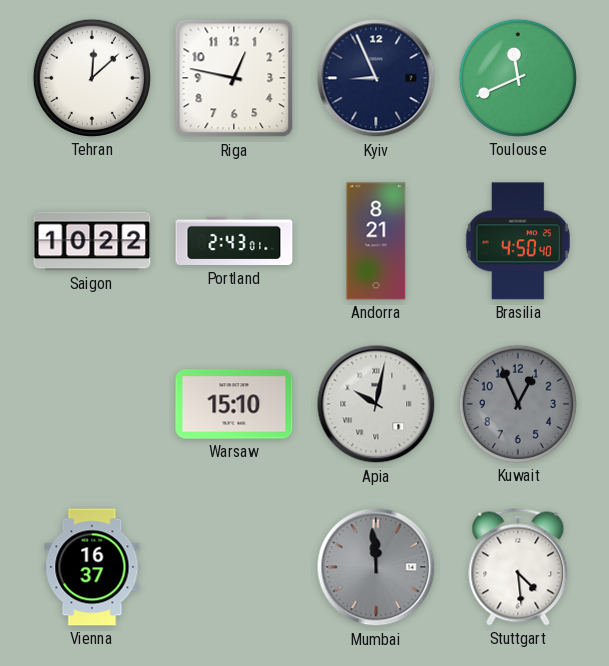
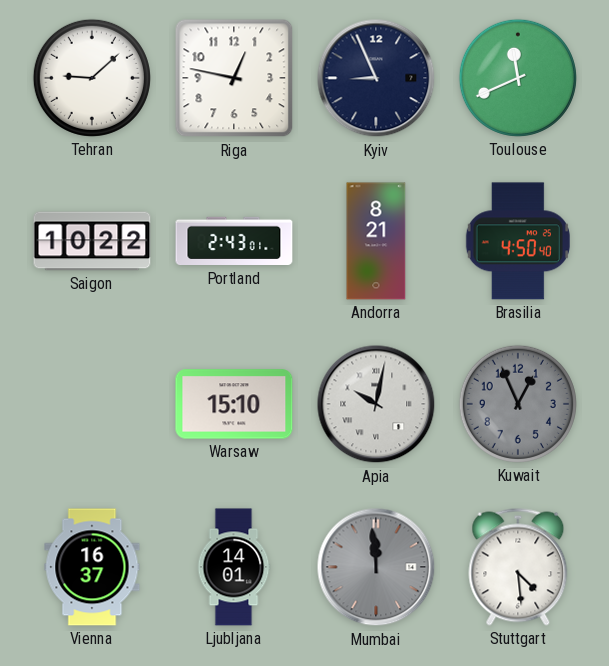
Tehran: 12:08 -> 9:08 (92, 78)
Ljubljana: none -> 14:01 (234, 567)
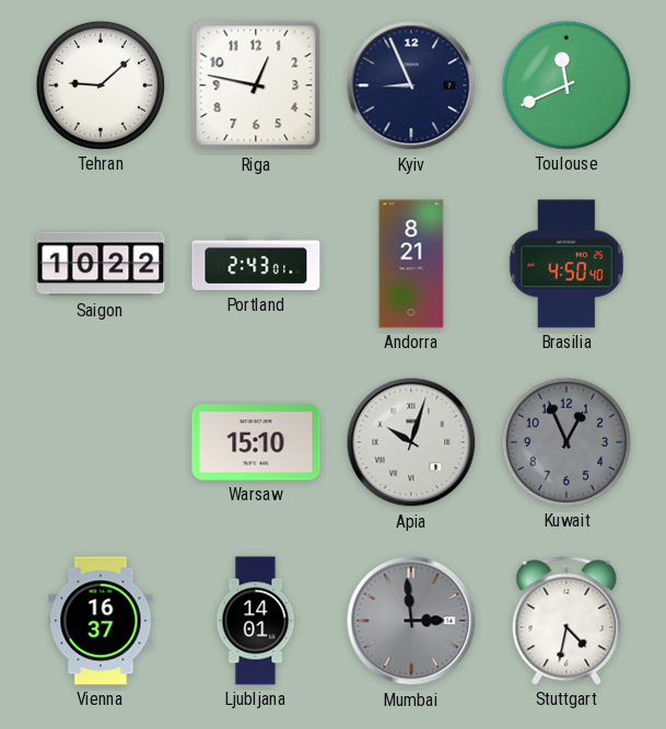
Apia: 10:02 -> 10:03 (411, 442)
Mumbai: 11:59 -> 2:59 (411, 621)
Stuttgart: 4:29 -> 4:32 (566, 621)
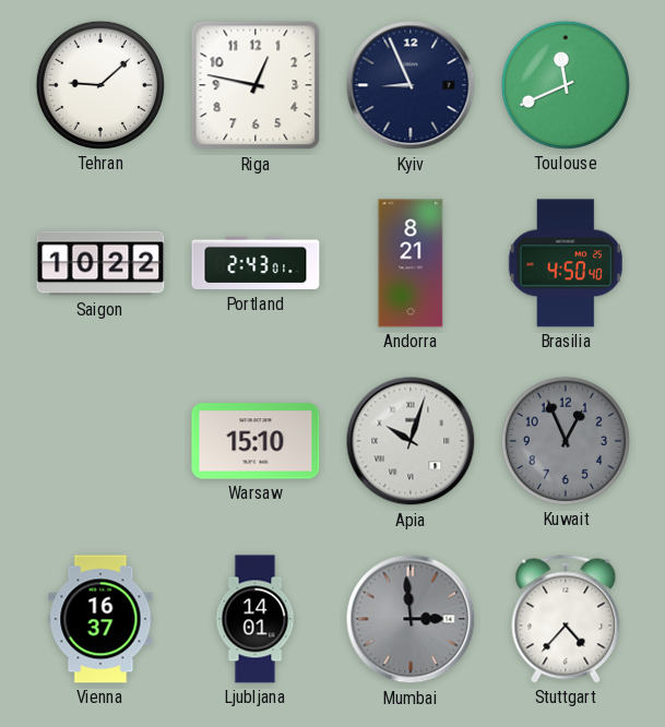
Stuttgart: 4:32 -> 4:37 (566, 619)
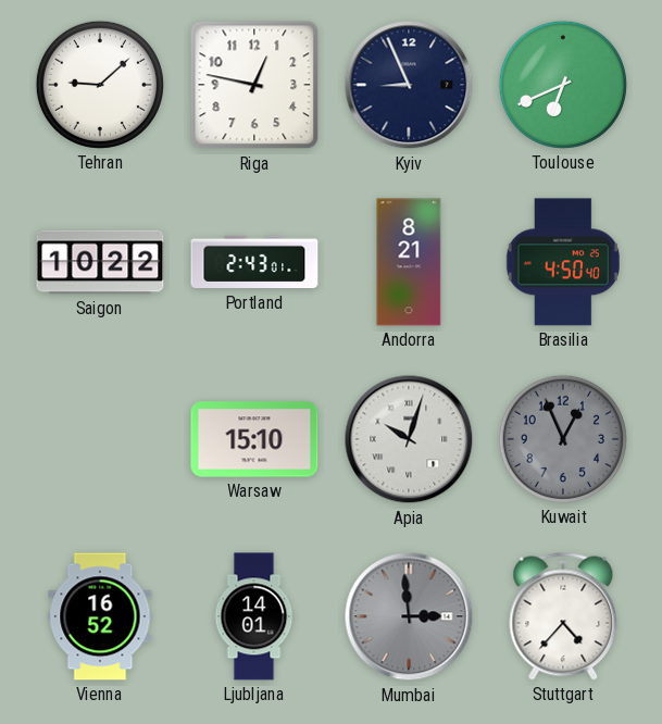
Toulouse: 11:41 -> 6:41 (563, 85)
Vienna: 16:37 -> 16:52 (100, 616)
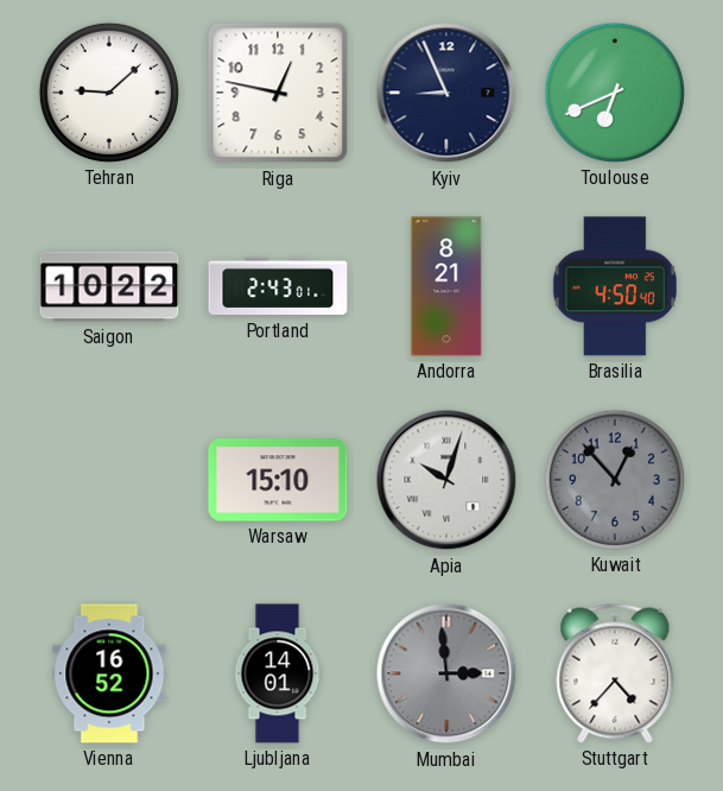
Kuwait: 12:56 -> 12:53 (615, 480)
